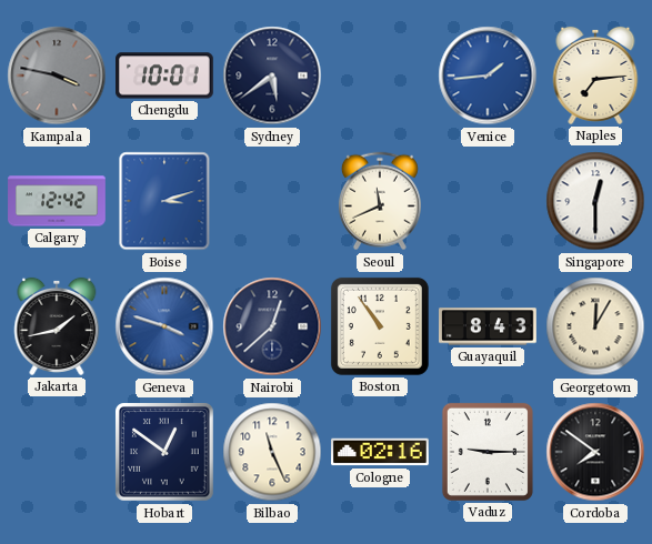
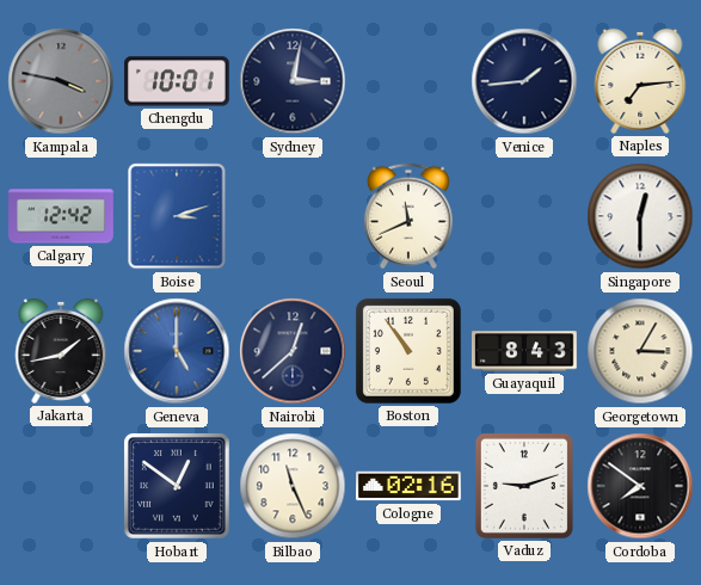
Sydney: 5:39 -> 3:02 (293, 81)
Venice dial: blue -> navy (524, 81)
Geneva: 3:48 -> 5:00 (177, 351)
Georgetown: 12:05 -> 3:05 (640, 351)
Vaduz: 9:15 -> 9:12 (524, 486)
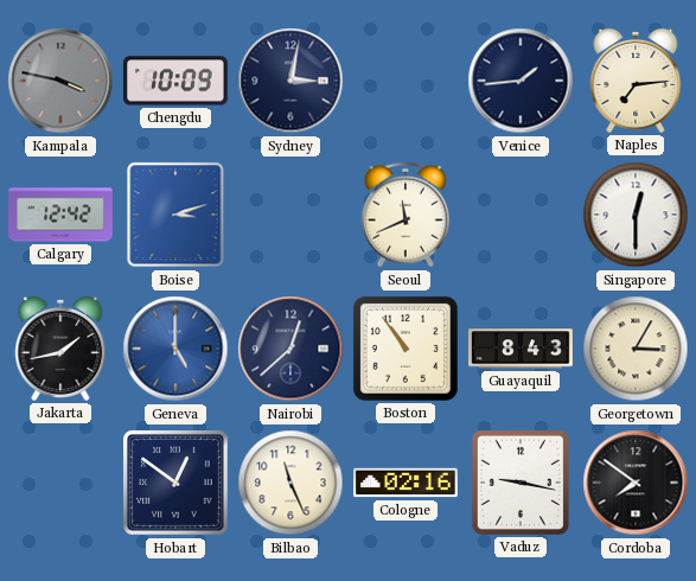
Chengdu: 10:01 -> 10:09 (177, 81)
Vaduz: 9:12 -> 9:17 (521, 483)
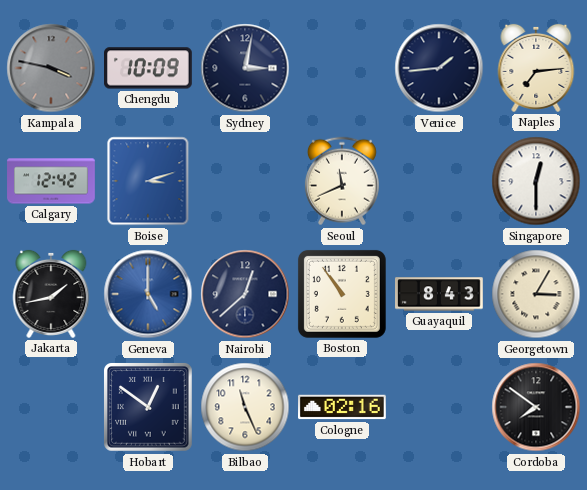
Vaduz: 9:17 -> none (521, 483)
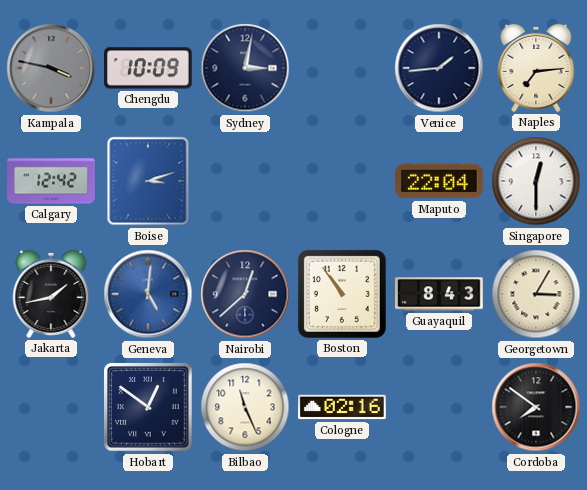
Seoul: 11:41 -> none (342, 181)
Maputo: none -> 22:04 (439, 181)
Geneva: 5:00 -> 5:01 (148, 294)
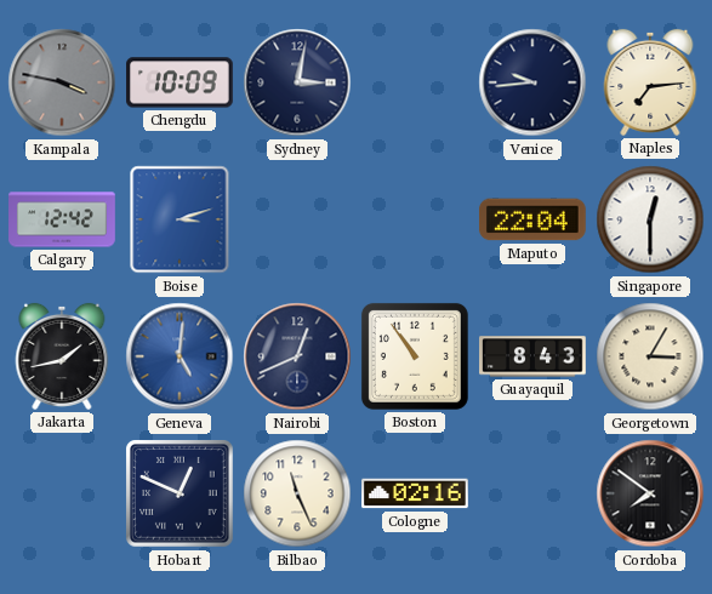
Venice: 1:44 -> 9:44 (532, 82)
Nairobi: 12:38 -> 12:41 (297, 356)
Hobart: 12:51 -> 12:49 (181, 495)
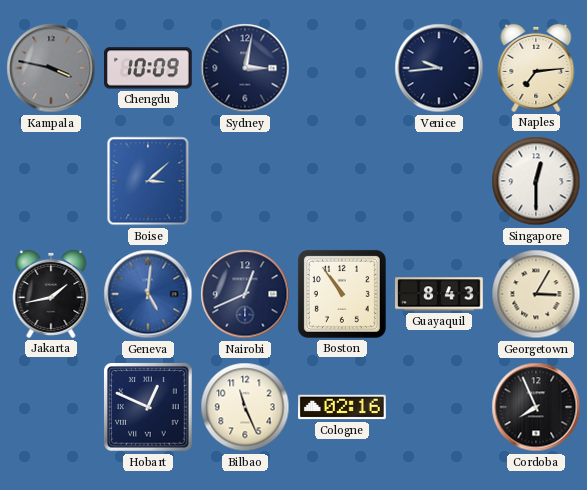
Calgary: 12:42 -> none (62, 219)
Boise: 3:12 -> 3:08 (148, 181)
Maputo: 22:04 -> none (532, 219)
Cordoba: 7:51 -> 7:56 (536, 407)
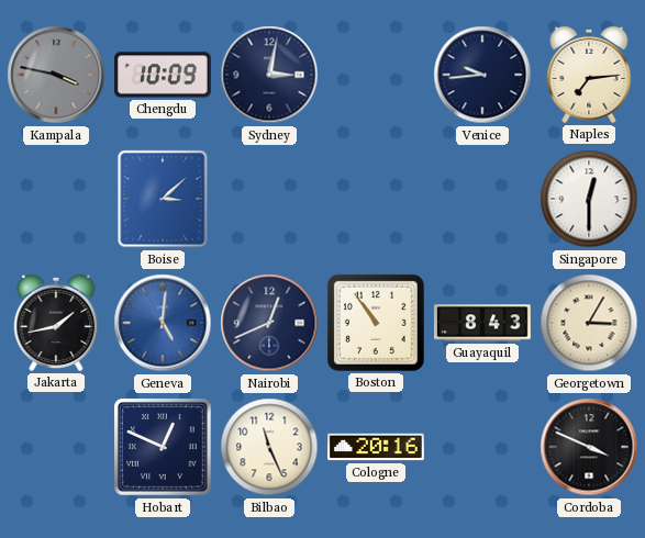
Cologne: 02:16 -> 20:16 (377, 447)
Cordoba: 7:56 -> 3:49 (589, 447)
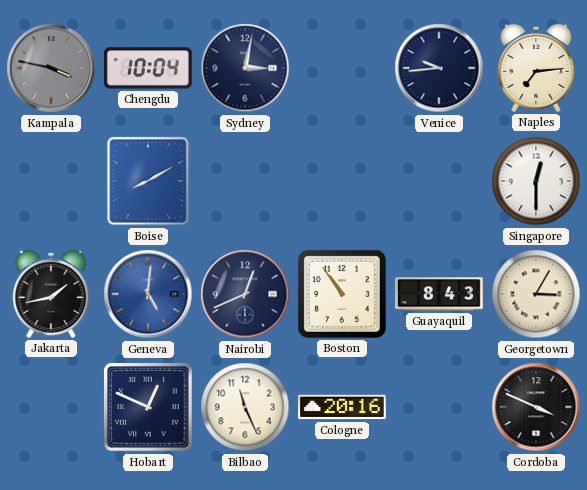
Chengdu: 10:09 -> 10:04 (149, 68)
Boise: 3:08 -> 8:10 (148, 181)
